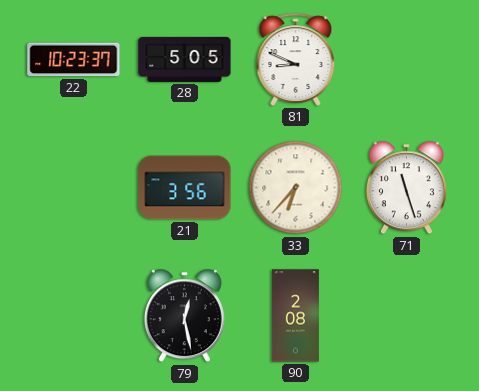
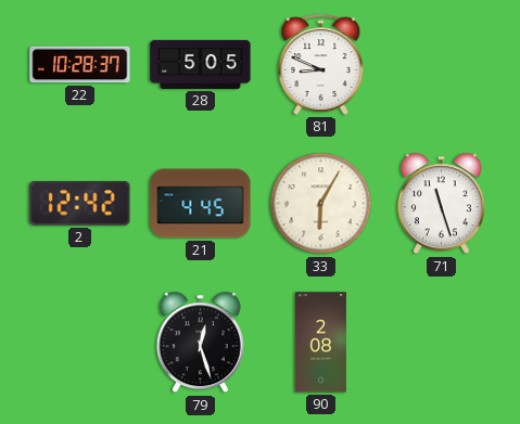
22: 10:23 -> 10:28 (80, 65)
2: none -> 12:42 (80, 204)
21: 3:56 -> 4:45 (201, 204)
33: 6:37 -> 6:05 (321, 204)
79: 12:28 -> 12:27 (200, 343)
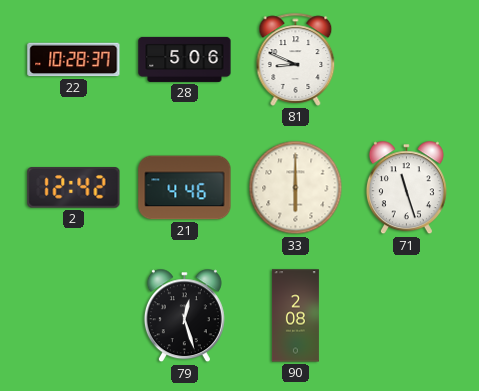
28: 5:05 -> 5:06 (185, 59)
21: 4:45 -> 4:46 (185, 188)
33: 6:05 -> 6:00 (296, 188)
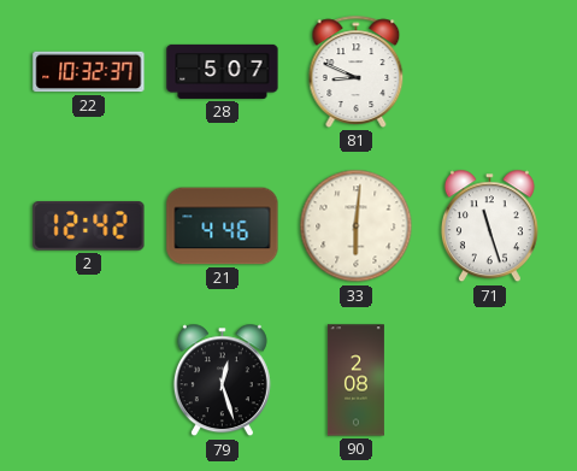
22: 10:28 -> 10:32 (89, 72)
28: 5:06 -> 5:07 (223, 71)
33: 6:00 -> 6:01 (357, 226)
